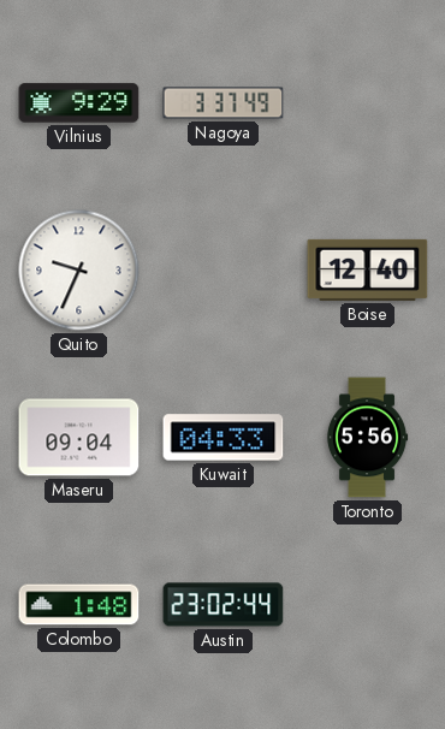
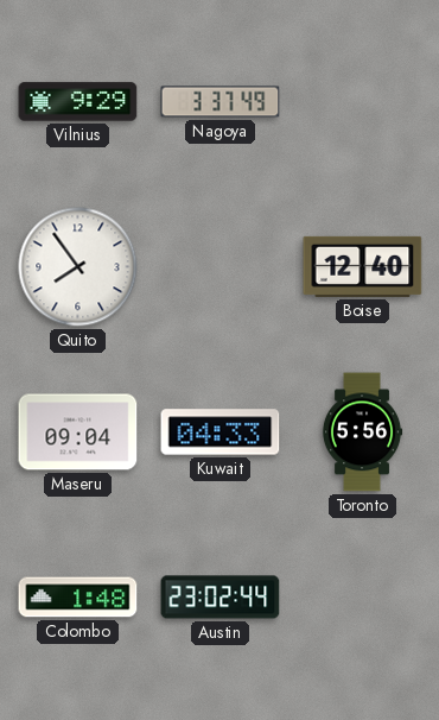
Quito: 9:34 -> 7:54 (78, 267)
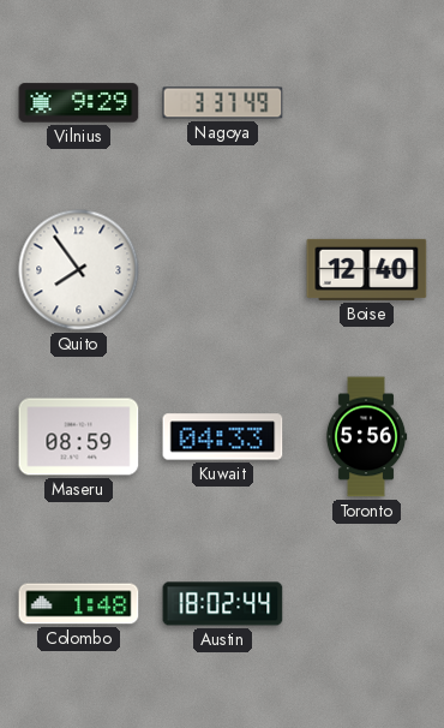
Maseru: 09:04 -> 08:59 (79, 437)
Austin: 23:02 -> 18:02 (223, 604)
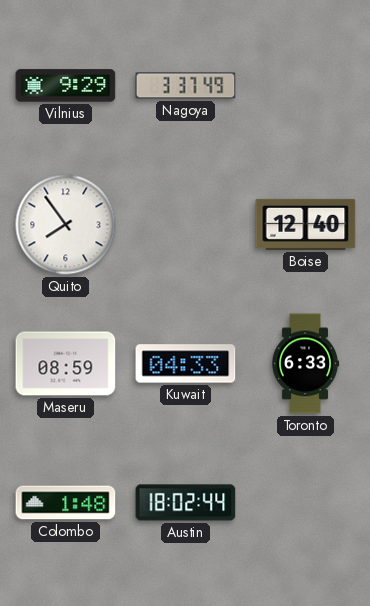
Toronto: 5:56 -> 6:33 (305, 364)
